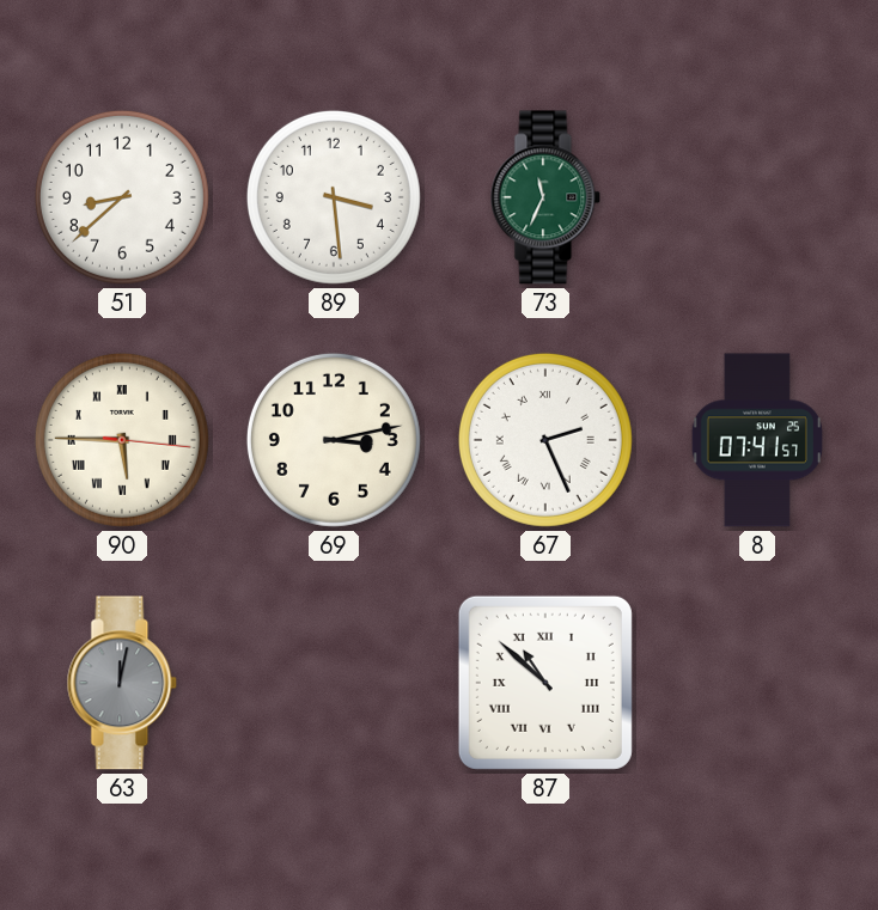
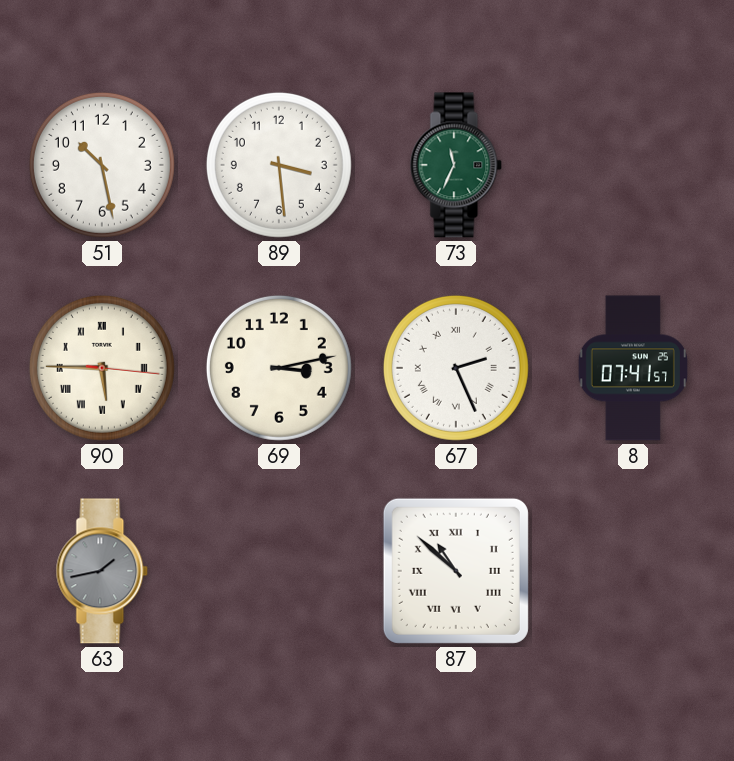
51: 8:38 -> 10:28 (102, 165)
63: 12:02 -> 1:43 (102, 571)
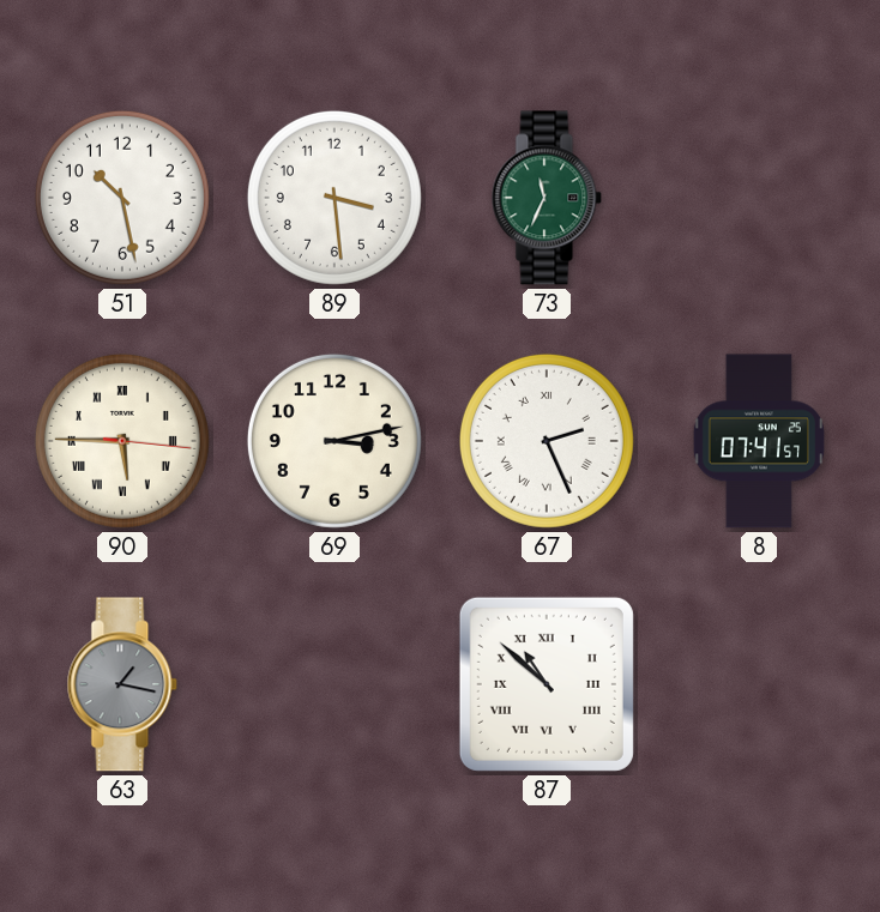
63: 1:43 -> 1:17 (122, 684)
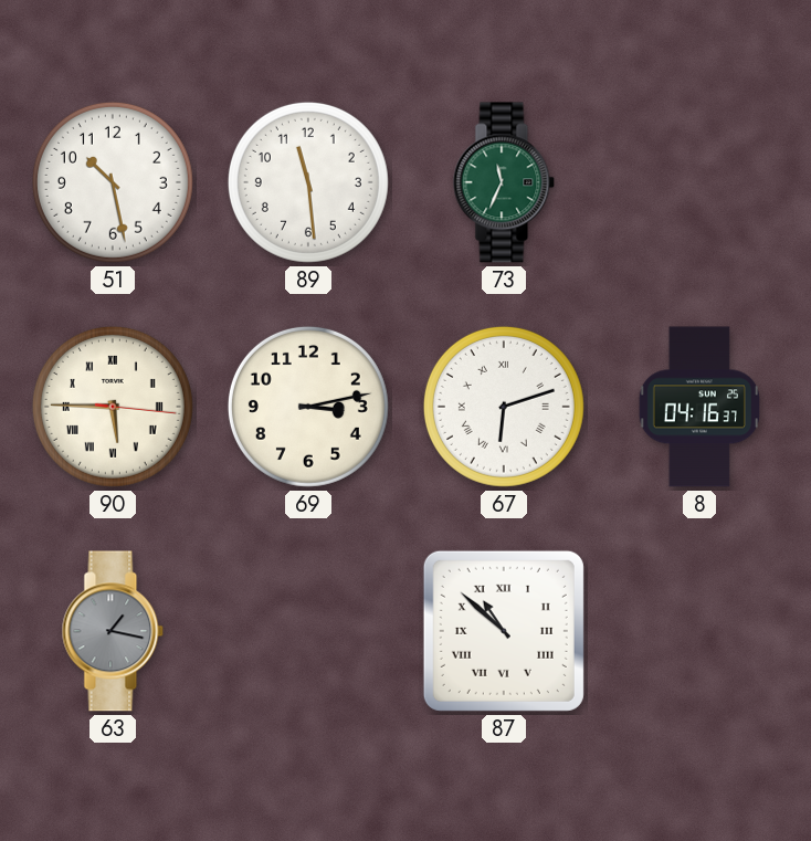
89: 3:29 -> 11:29 (308, 182)
67: 2:26 -> 6:12 (504, 407)
8: 07:41 -> 04:16 (699, 407)
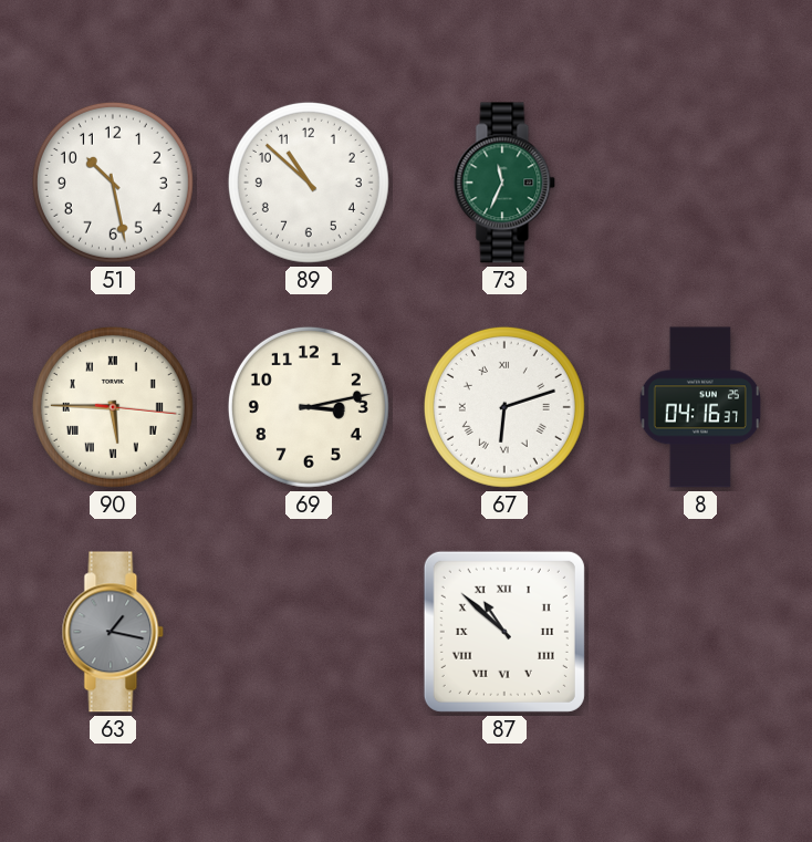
89: 11:29 -> 10:52 (309, 183)
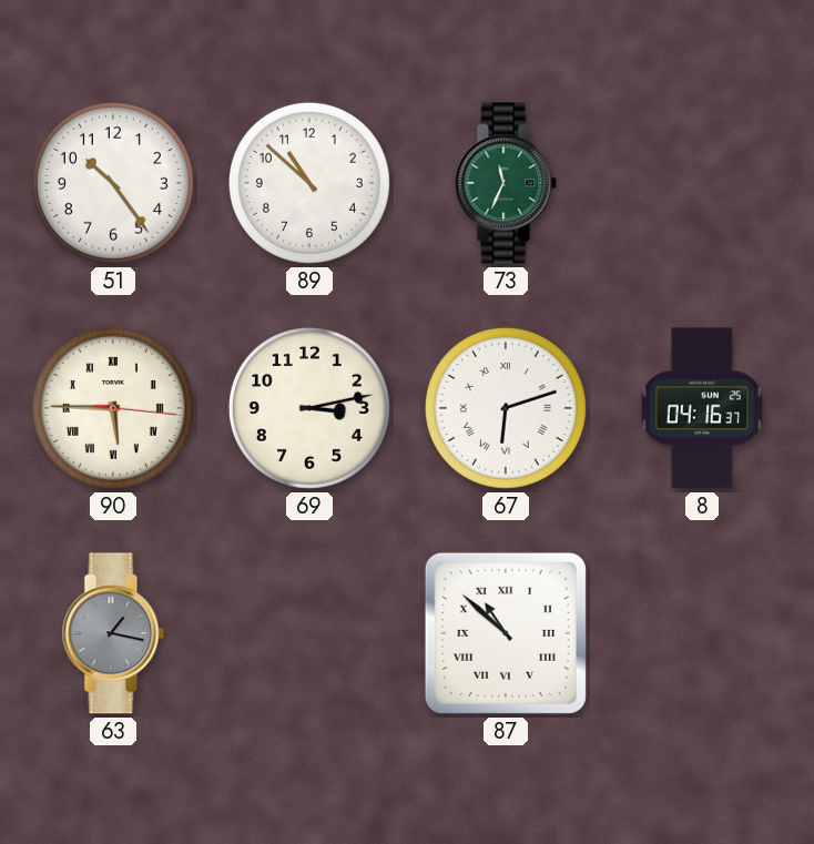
51: 10:28 -> 10:24 (113, 183)
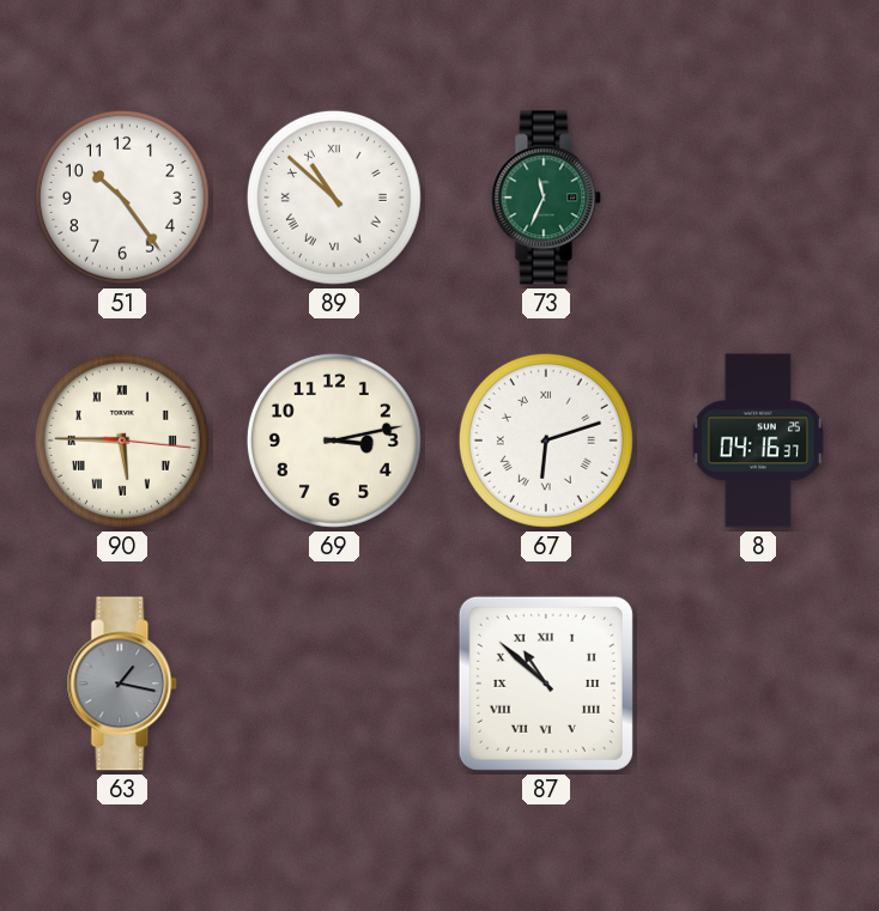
89 numerals: Arabic -> Roman (334, 198)
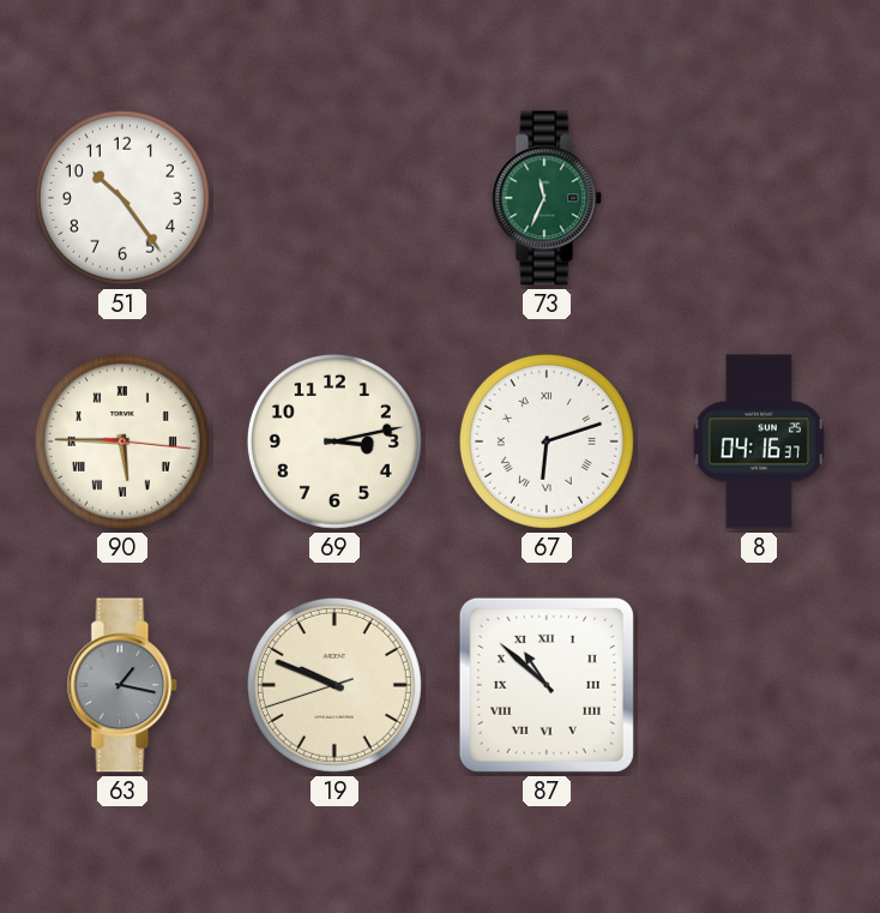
89: 10:52 -> none (334, 198)
19: none -> 9:48 (334, 685)
